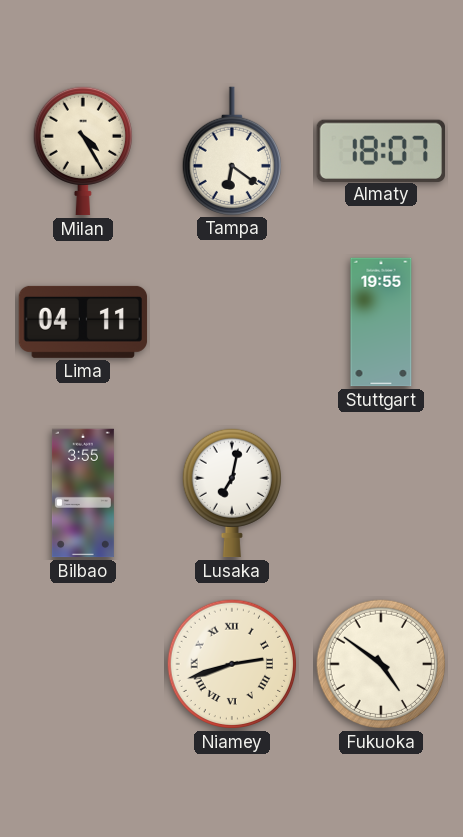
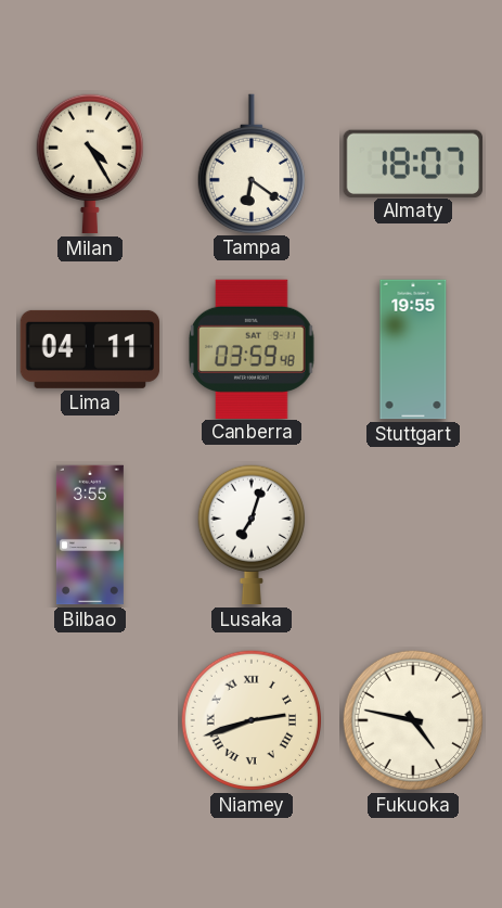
Canberra: none -> 03:59 (252, 348)
Lusaka: 7:02 -> 7:03 (252, 535)
Fukuoka: 4:51 -> 4:47 (413, 720)
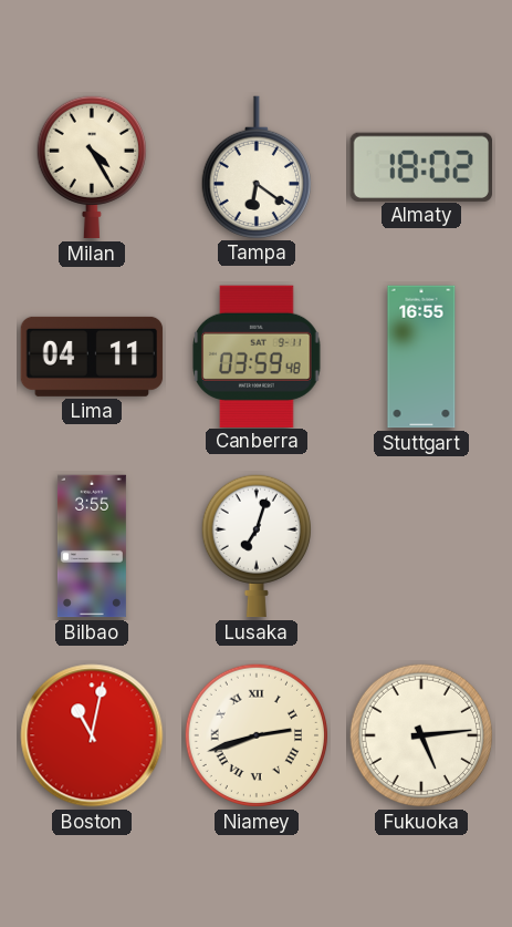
Almaty: 18:07 -> 18:02 (420, 166)
Stuttgart: 19:55 -> 16:55 (421, 357)
Boston: none -> 11:02 (92, 735)
Fukuoka: 4:47 -> 5:14 (421, 735)
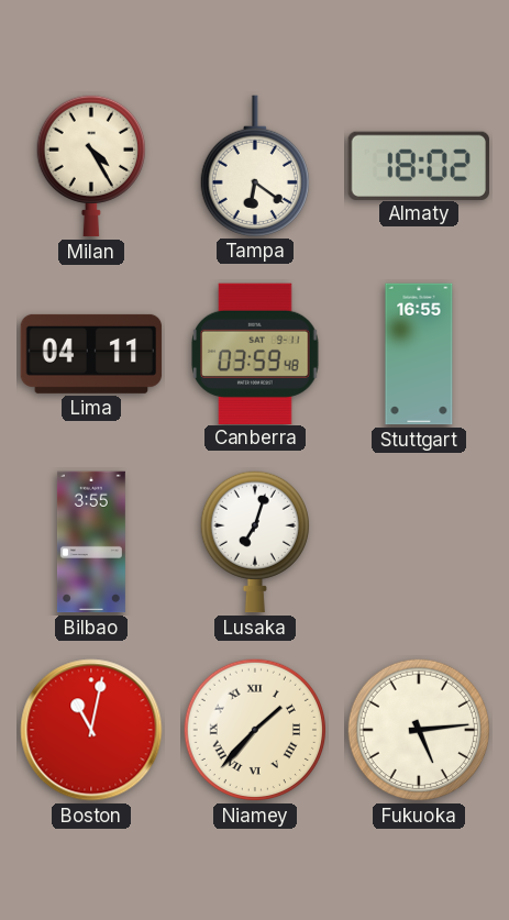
Niamey: 2:42 -> 1:37 (255, 730)
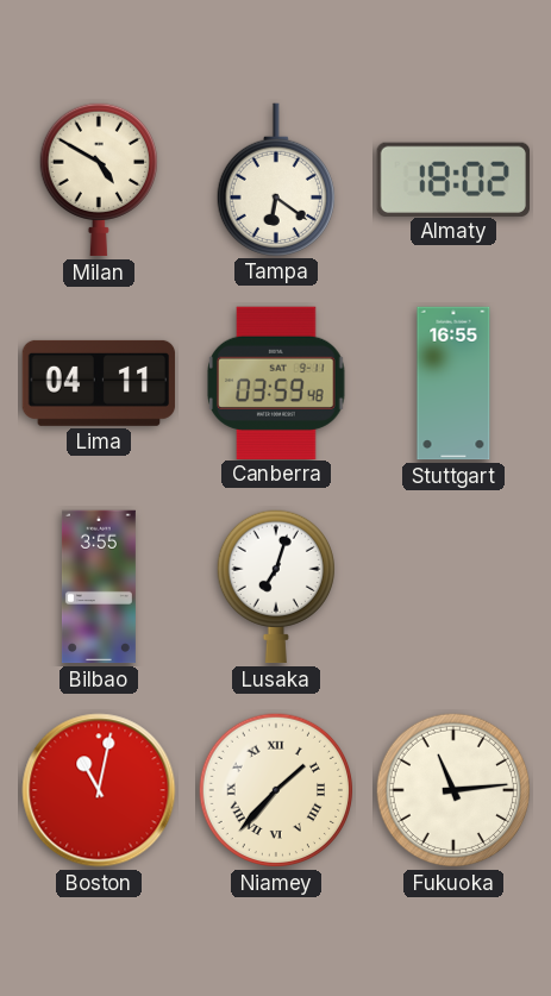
Milan: 4:25 -> 4:50 (99, 180)
Fukuoka: 5:14 -> 11:14 (453, 790)
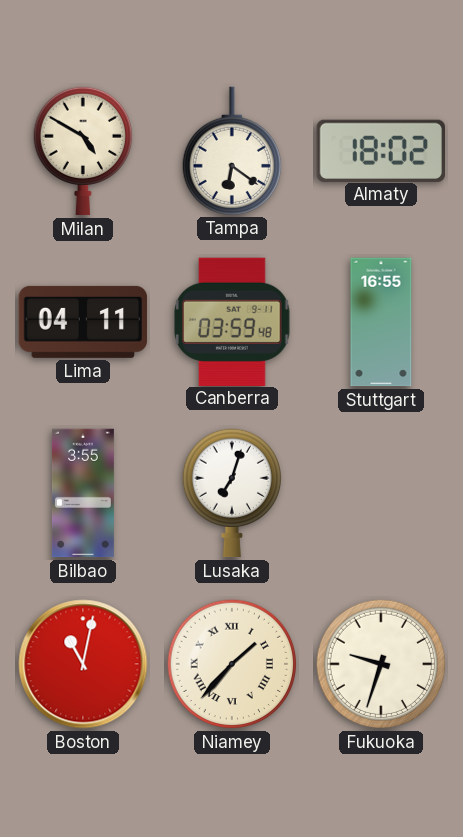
Fukuoka: 11:14 -> 9:33 (381, 664)
